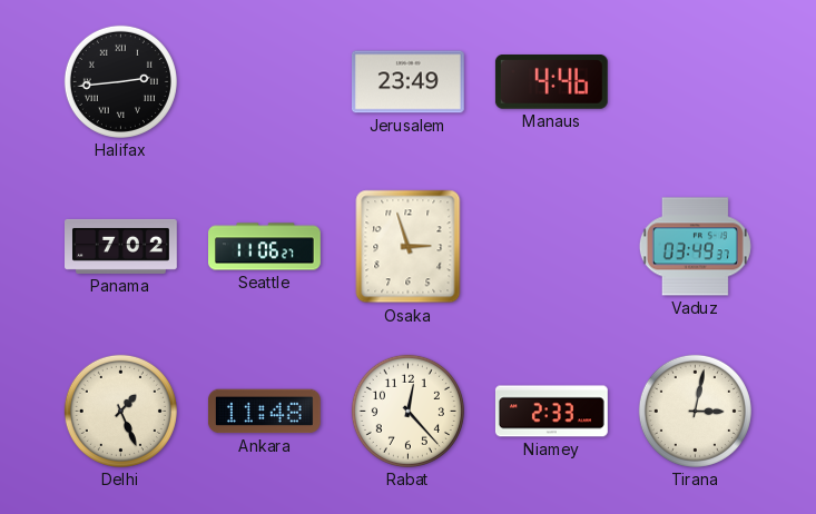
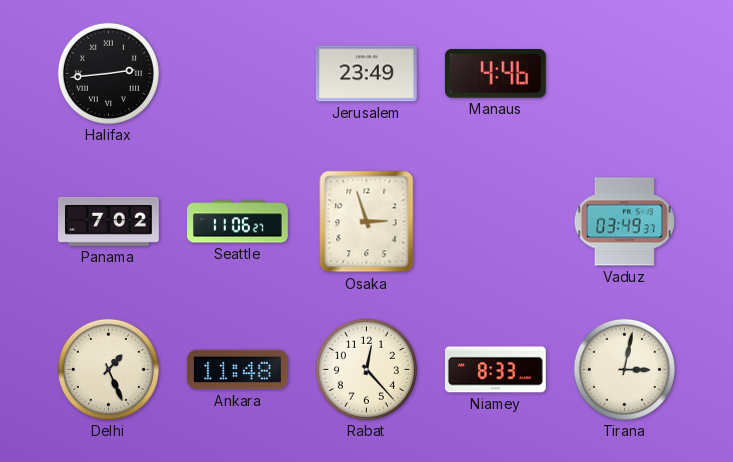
Niamey: 2:33 -> 8:33 (496, 370)
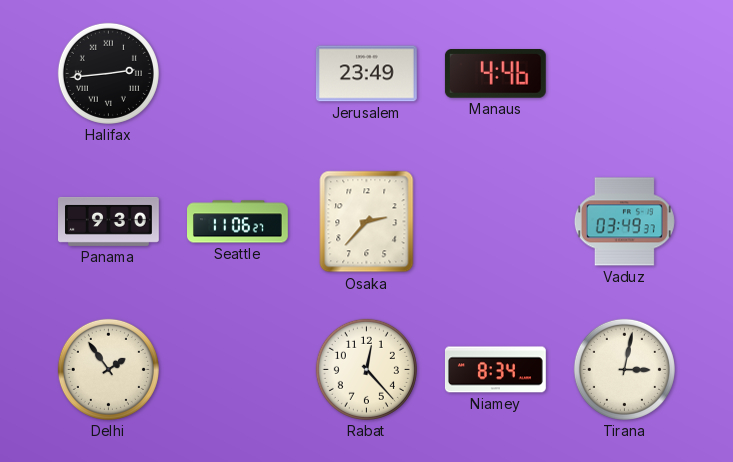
Panama: 7:02 -> 9:30 (109, 221)
Osaka: 2:57 -> 2:37 (367, 222)
Delhi: 1:26 -> 1:54 (108, 369)
Ankara: 11:48 -> none (237, 370)
Niamey: 8:33 -> 8:34 (496, 370)
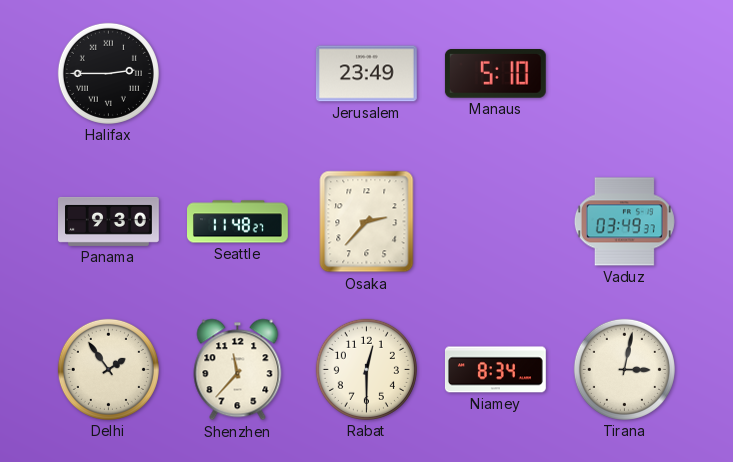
Halifax: 2:44 -> 2:45 (108, 73)
Manaus: 4:46 -> 5:10 (495, 74)
Seattle: 11:06 -> 11:48 (238, 222)
Shenzhen: none -> 11:37 (238, 370)
Rabat: 12:23 -> 12:30 (366, 369)
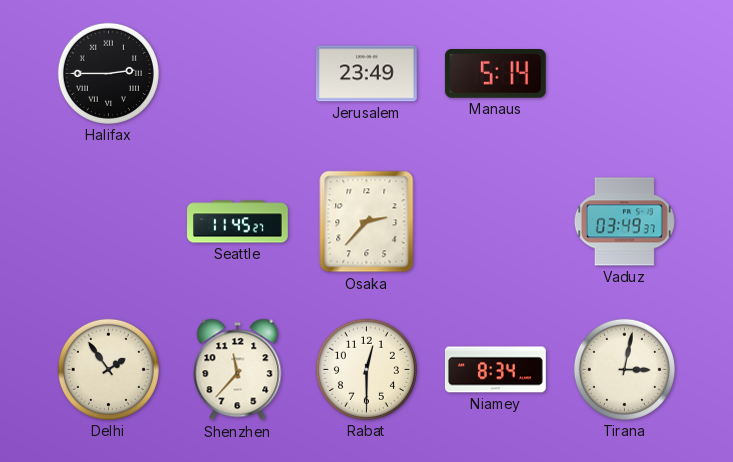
Manaus: 5:10 -> 5:14 (495, 74)
Panama: 9:30 -> none (109, 221)
Seattle: 11:48 -> 11:45 (238, 222)
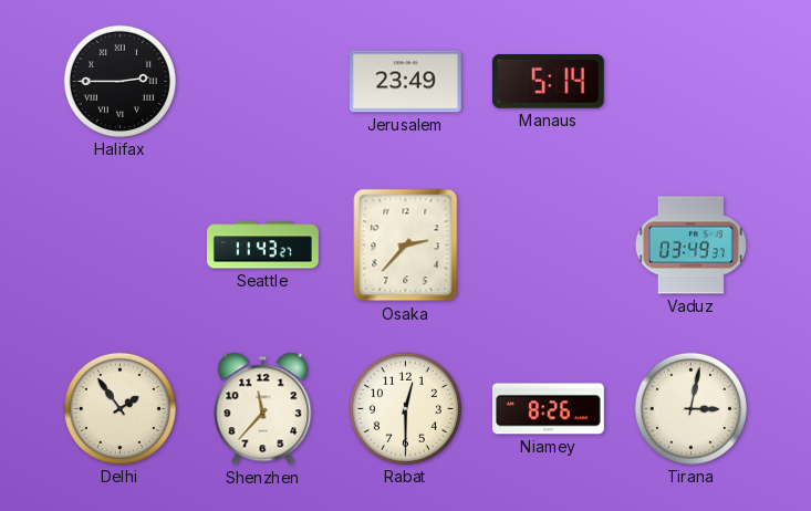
Seattle: 11:45 -> 11:43 (263, 246)
Niamey: 8:34 -> 8:26 (549, 409)
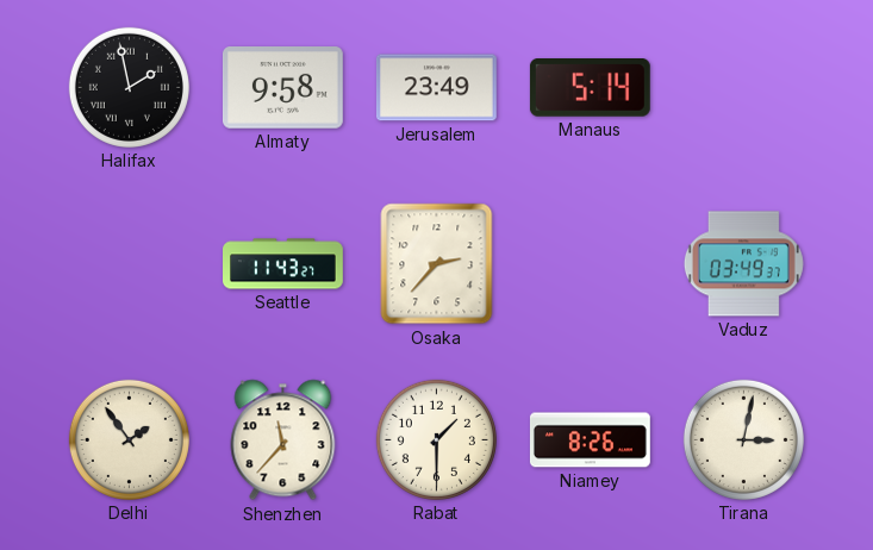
Halifax: 2:45 -> 1:58 (129, 87)
Almaty: none -> 9:58 (282, 88)
Rabat: 12:30 -> 1:30 (436, 439)
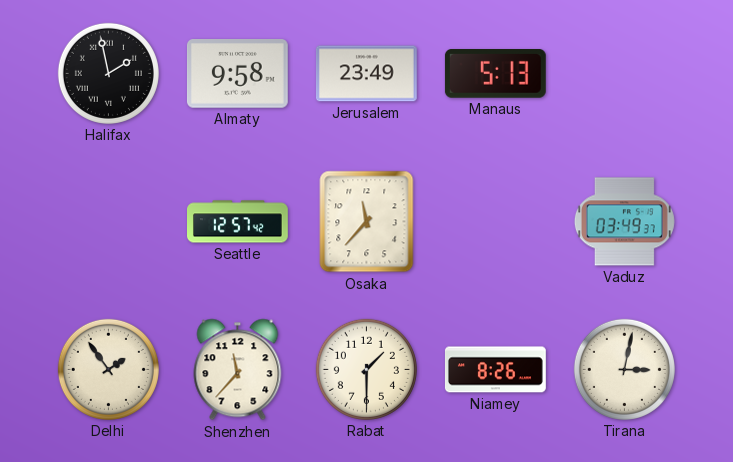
Manaus: 5:14 -> 5:13 (495, 74)
Seattle: 11:43 -> 12:57 (238, 222)
Osaka: 2:37 -> 11:37 (367, 222)
